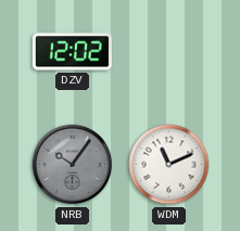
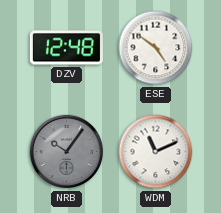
DZV: 12:02 -> 12:48 (66, 48)
ESE: none -> 4:51 (156, 48)
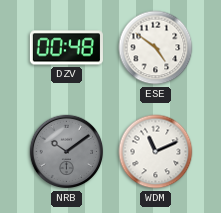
DZV: 12:48 -> 00:48 (66, 48)
NRB: 10:06 -> 10:09 (67, 152)
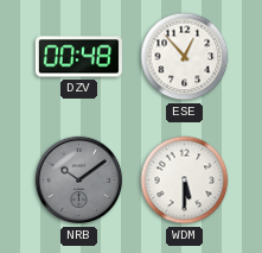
ESE: 4:51 -> 12:53 (185, 57)
WDM: 11:11 -> 5:30 (185, 181)
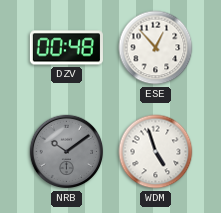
WDM: 5:30 -> 4:57 (156, 152)
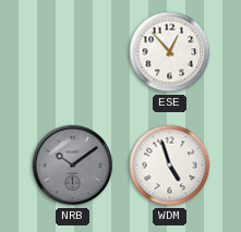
DZV: 00:48 -> none (66, 48)
